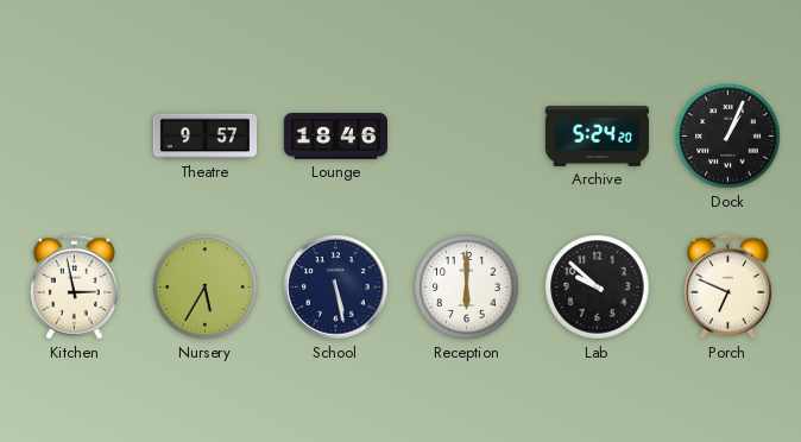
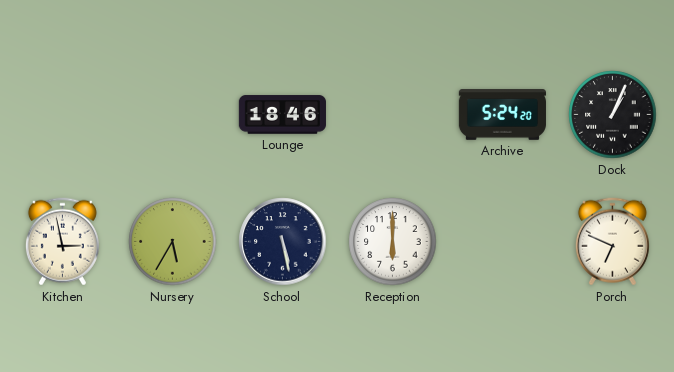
Theatre: 9:57 -> none (204, 137)
Lab: 9:52 -> none (598, 288)
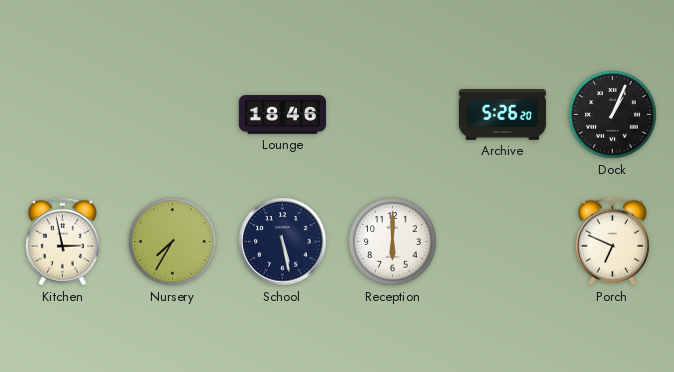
Archive: 5:24 -> 5:26 (502, 115)
Nursery: 5:35 -> 7:35 (173, 242)
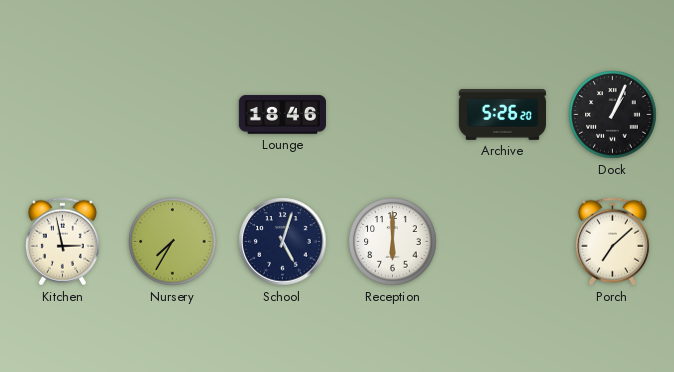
School: 5:28 -> 5:03 (283, 242)
Porch: 6:49 -> 7:08 (612, 242)
